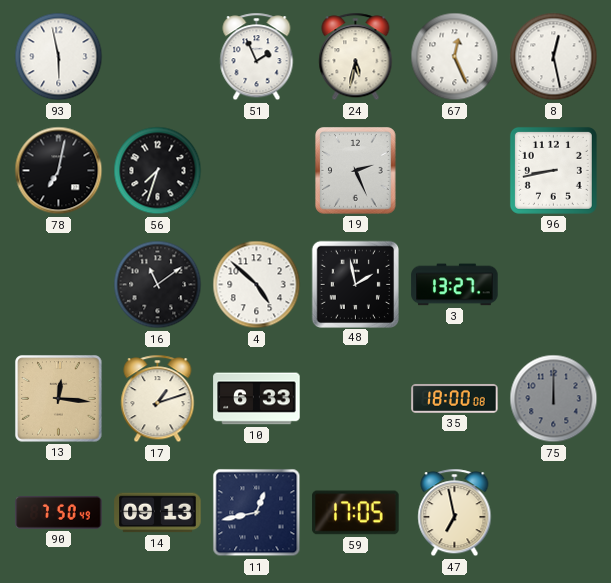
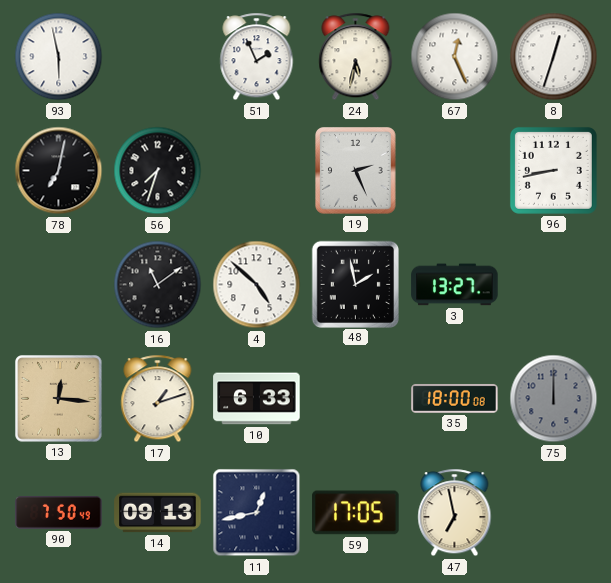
8: 12:28 -> 12:33 (554, 57)
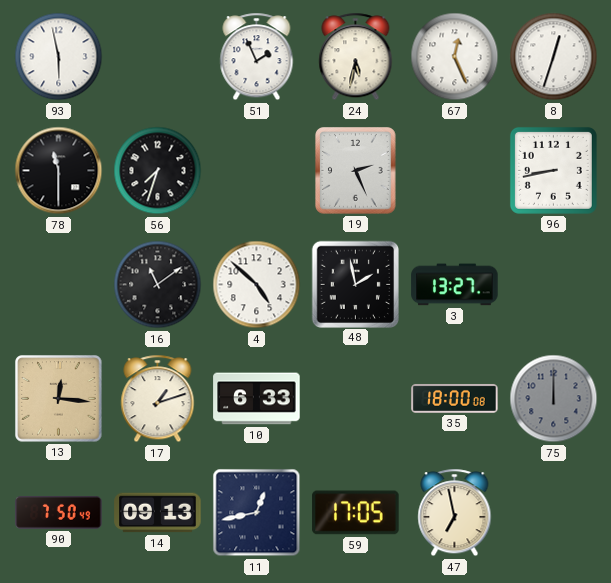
78: 7:02 -> 11:30 (59, 171)
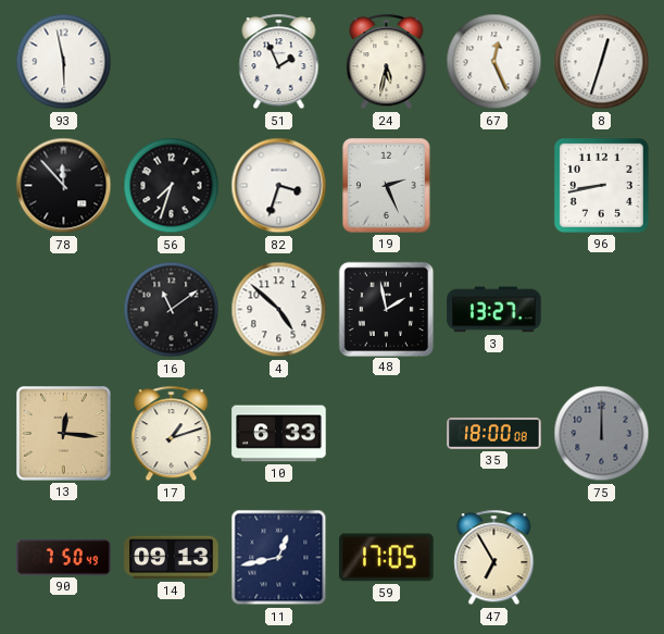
78: 11:30 -> 11:53 (64, 186)
82: none -> 3:33 (279, 186)
47: 6:58 -> 6:55 (494, 558)
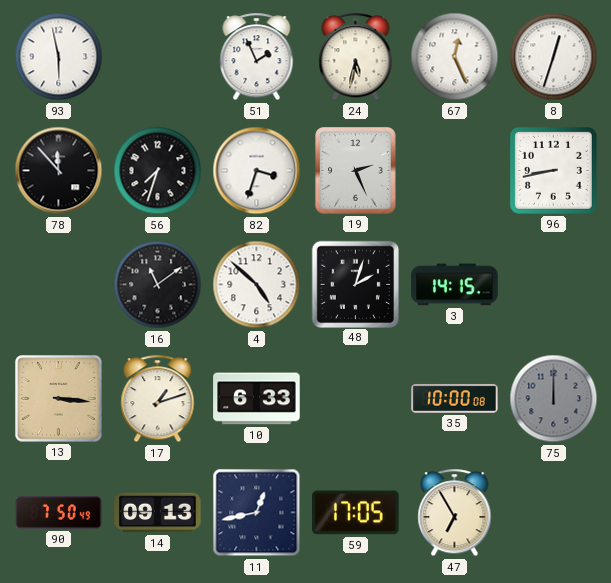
48: 1:58 -> 2:03 (355, 284)
3: 13:27 -> 14:15 (455, 285)
13: 12:16 -> 3:16 (59, 399)
35: 18:00 -> 10:00 (455, 399)
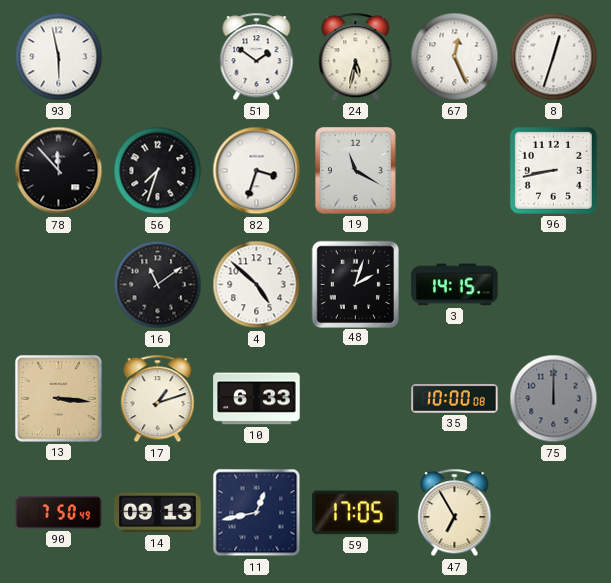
51: 1:56 -> 1:51 (257, 57)
19: 2:26 -> 11:20 (356, 171)
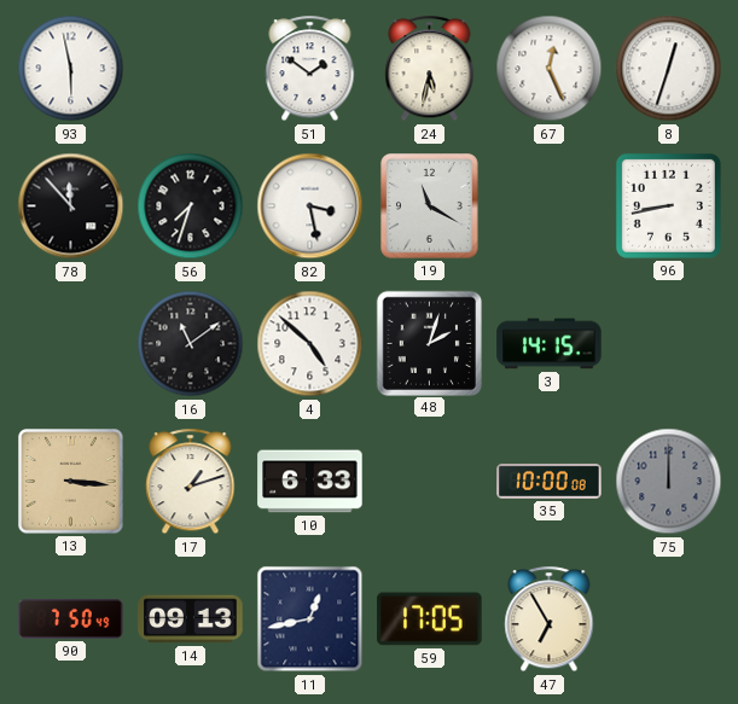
82: 3:33 -> 3:28 (310, 206)
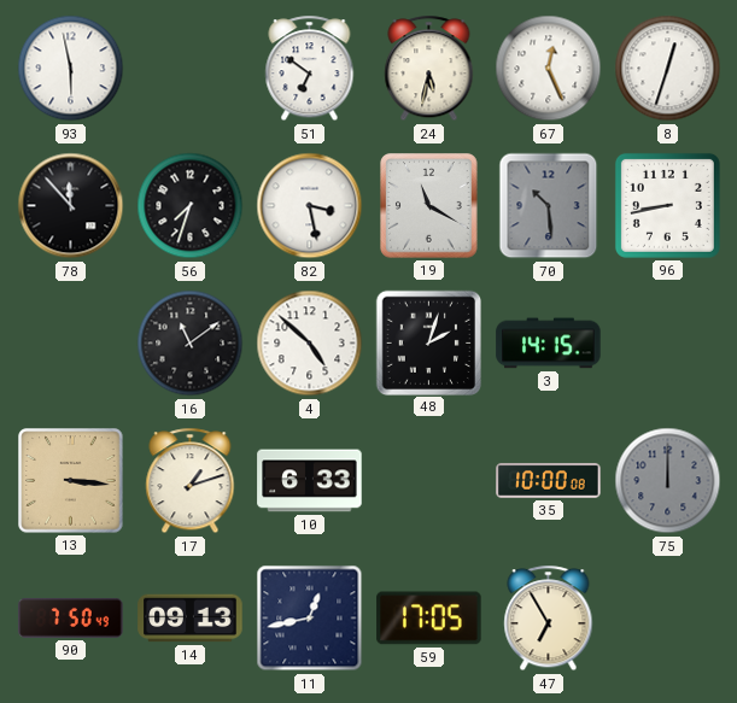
51: 1:51 -> 6:51 (310, 69)
70: none -> 10:29 (549, 206)
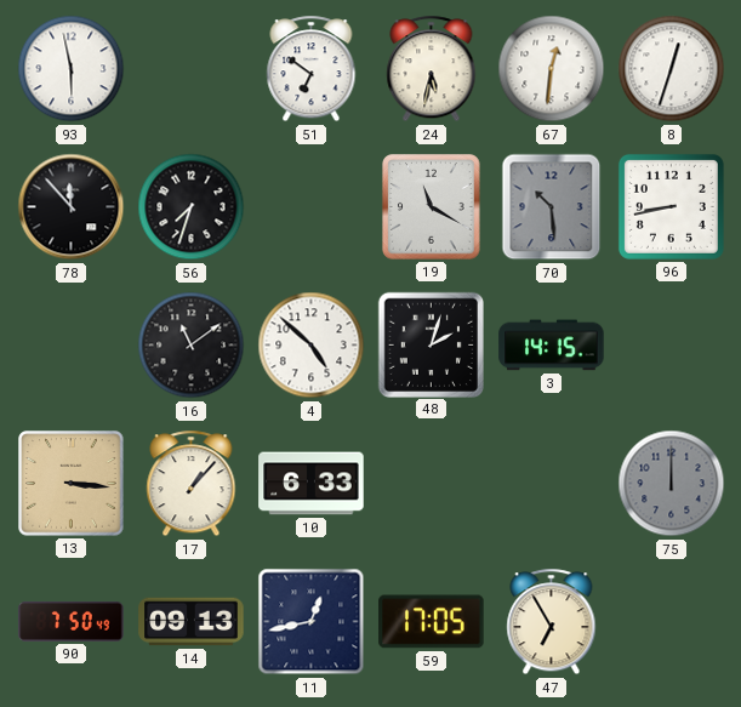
67: 12:26 -> 12:31 (552, 69)
82: 3:28 -> none (310, 206)
17: 1:12 -> 1:07 (192, 484)
35: 10:00 -> none (549, 481)
